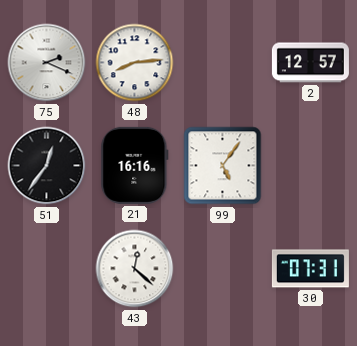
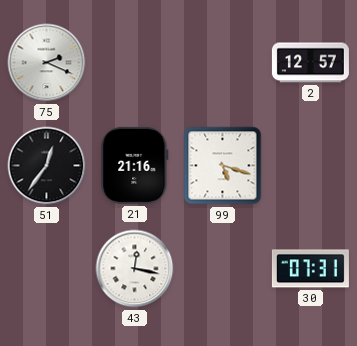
48: 8:14 -> none (135, 63)
21: 16:16 -> 21:16 (135, 165)
99: 5:06 -> 5:18 (223, 166)
43: 12:22 -> 12:17 (135, 269)
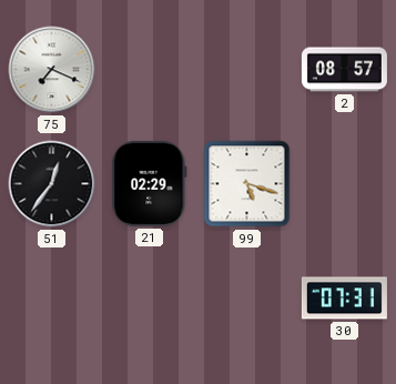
75: 2:19 -> 7:19 (52, 70)
2: 12:57 -> 08:57 (344, 70)
21: 21:16 -> 02:29 (150, 183)
43: 12:17 -> none (135, 269)
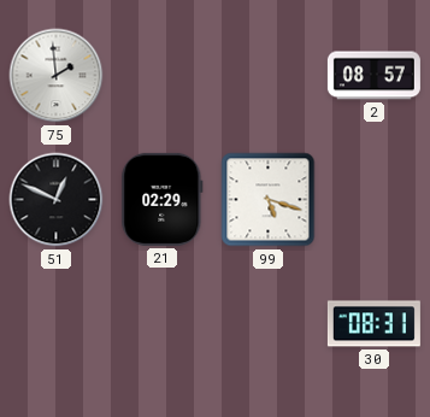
75: 7:19 -> 1:59 (57, 76)
51: 12:36 -> 12:49 (57, 200)
30: 07:31 -> 08:31 (373, 324)
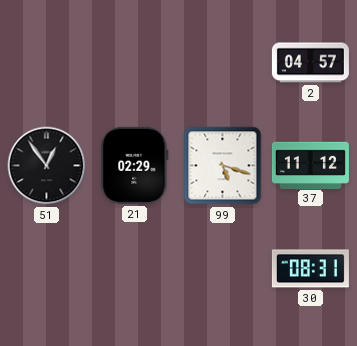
75: 1:59 -> none (57, 76)
2: 08:57 -> 04:57 (310, 63)
51: 12:49 -> 12:54 (47, 166)
37: none -> 11:12 (310, 165)
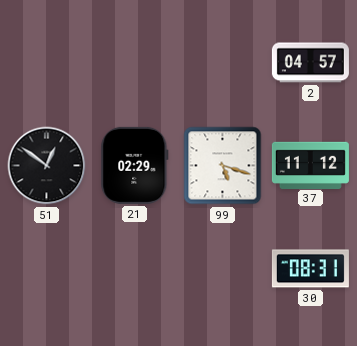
51: 12:54 -> 12:51 (47, 166)
